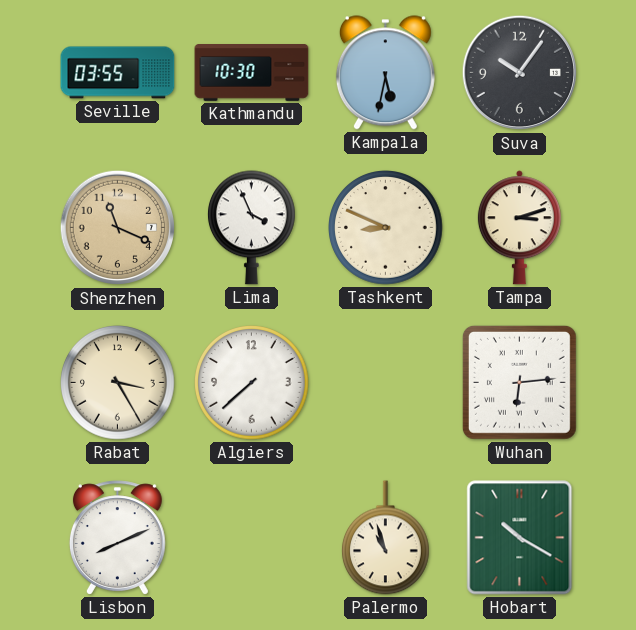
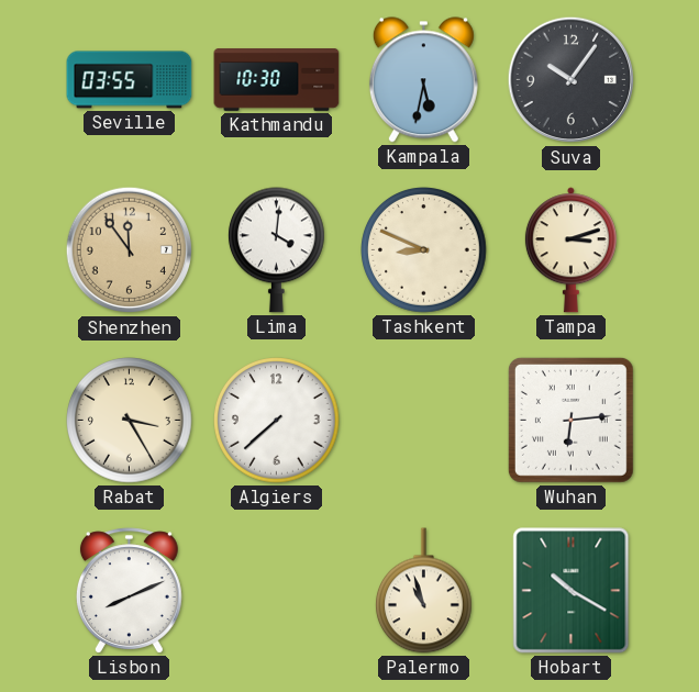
Shenzhen: 11:19 -> 11:54 (130, 250)
Lima: 3:56 -> 4:01 (276, 250)
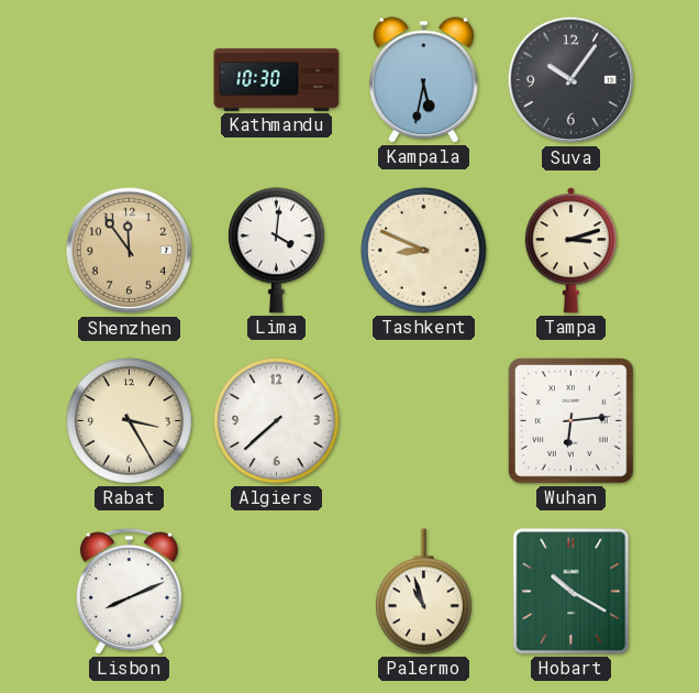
Seville: 03:55 -> none (130, 80)
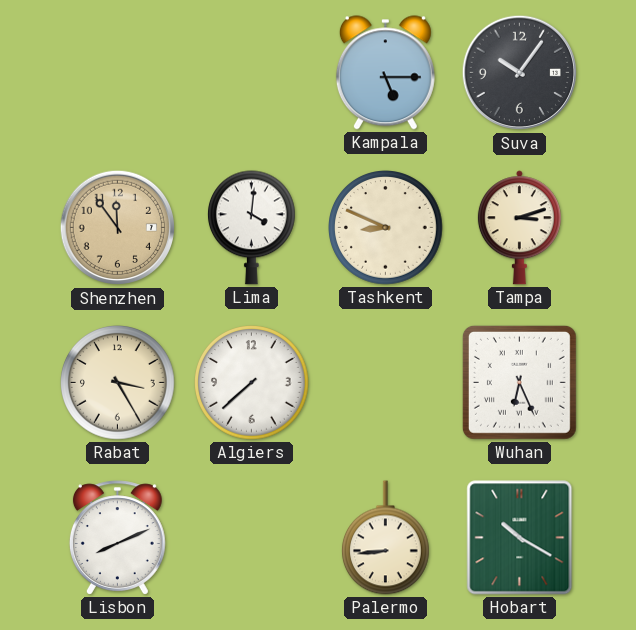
Kathmandu: 10:30 -> none (277, 80)
Kampala: 5:32 -> 5:15 (385, 73)
Wuhan: 6:14 -> 6:26 (519, 382)
Palermo: 10:57 -> 8:44 (385, 538)
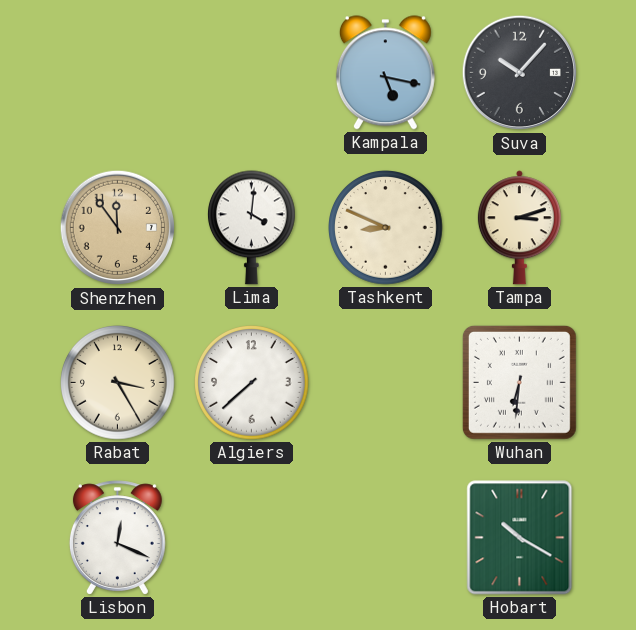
Kampala: 5:15 -> 5:17 (385, 73)
Suva: 10:06 -> 10:07 (520, 73)
Wuhan: 6:26 -> 6:31 (519, 382)
Lisbon: 8:11 -> 12:19 (117, 538)
Palermo: 8:44 -> none (385, 538)
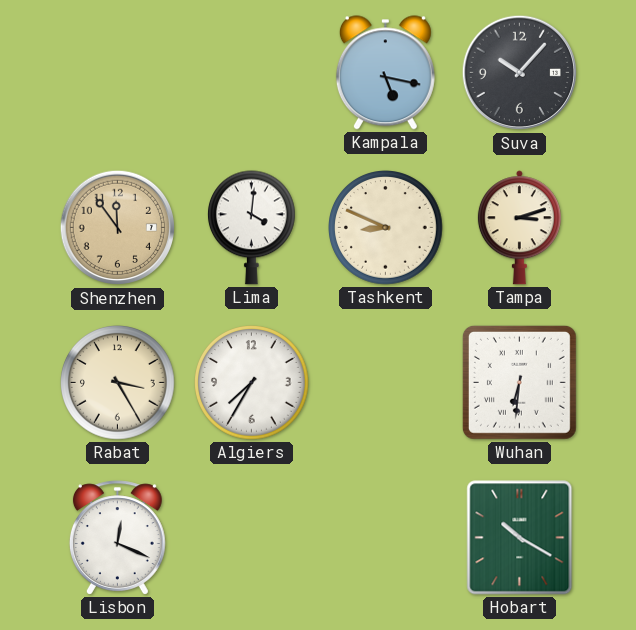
Algiers: 7:38 -> 7:35 (252, 383)
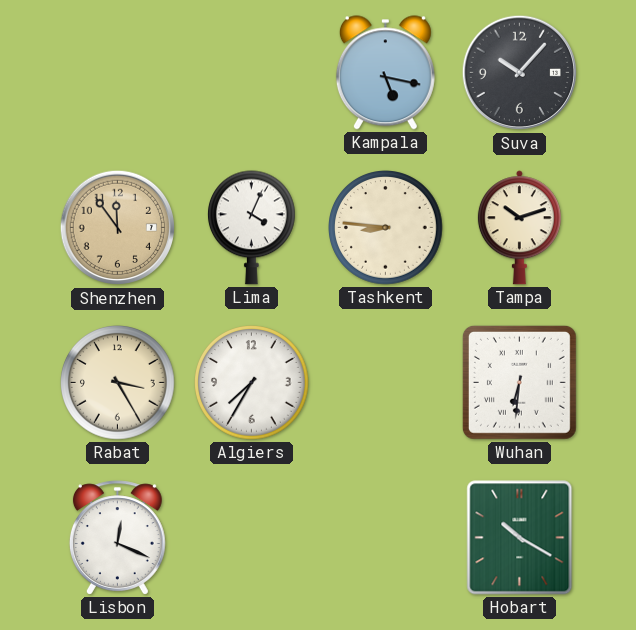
Lima: 4:01 -> 4:04 (251, 228)
Tashkent: 8:49 -> 8:46 (386, 228)
Tampa: 3:12 -> 10:12 (519, 228)
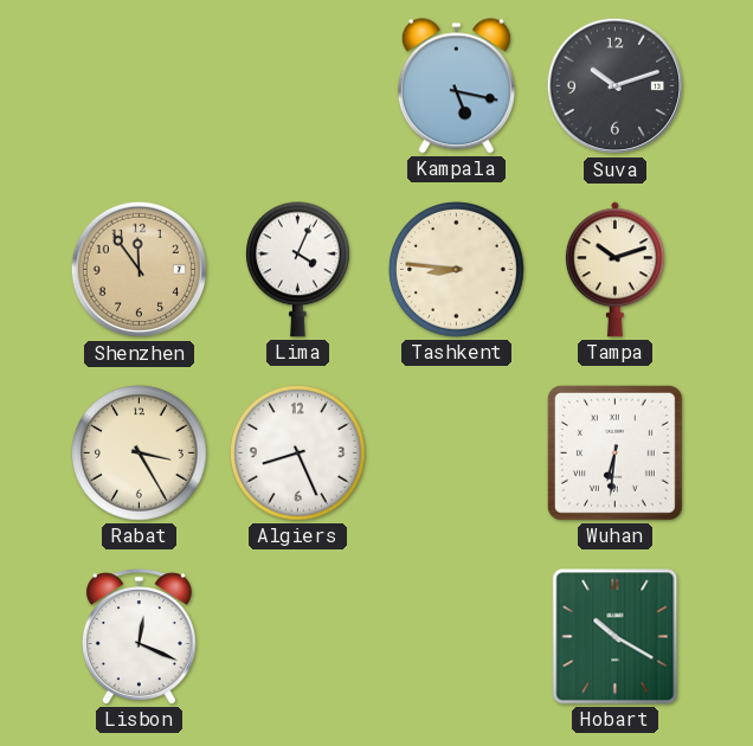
Suva: 10:07 -> 10:12 (616, 86)
Algiers: 7:35 -> 8:26 (298, 454)
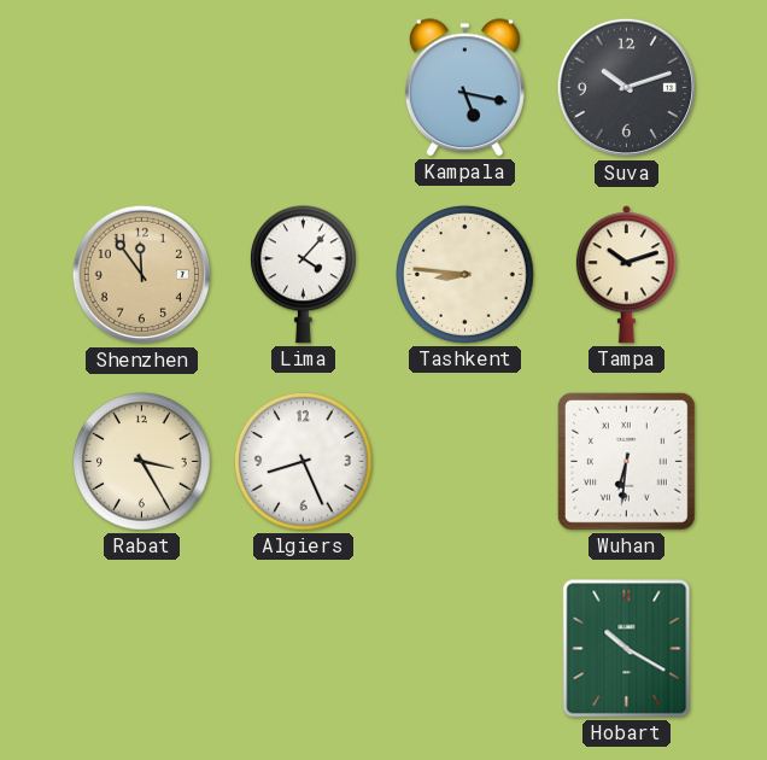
Lima: 4:04 -> 4:07 (303, 275)
Lisbon: 12:19 -> none (139, 637)
